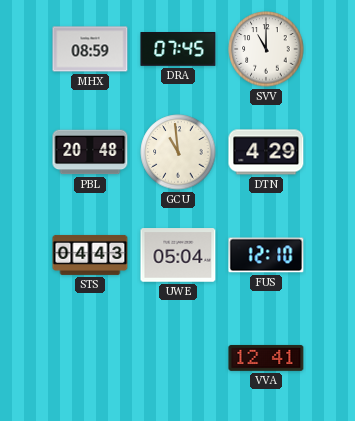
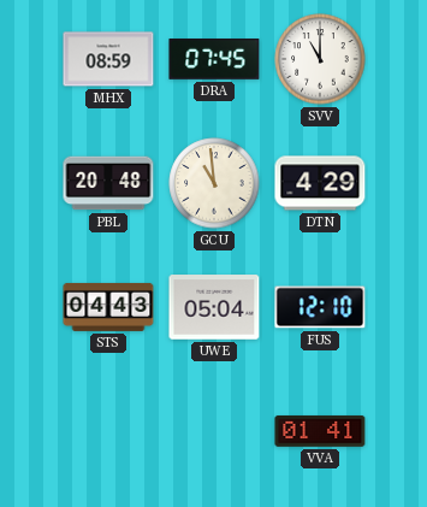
VVA: 12:41 -> 01:41 (320, 431)
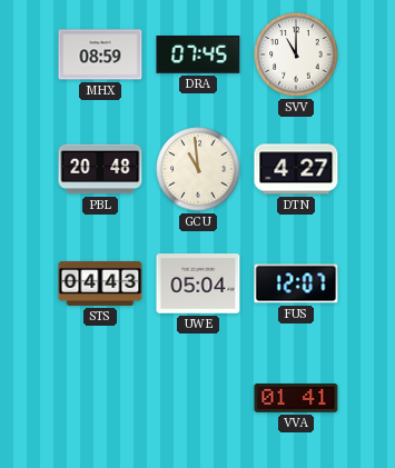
DTN: 4:29 -> 4:27 (296, 169)
FUS: 12:10 -> 12:07 (296, 283)
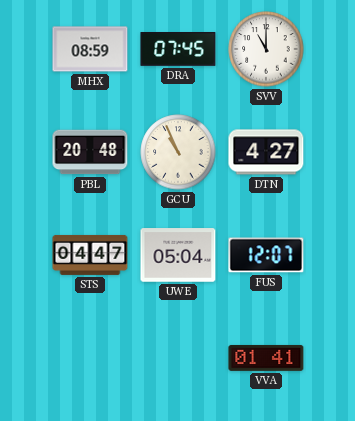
GCU: 10:59 -> 10:56 (178, 152)
STS: 04:43 -> 04:47 (90, 255)
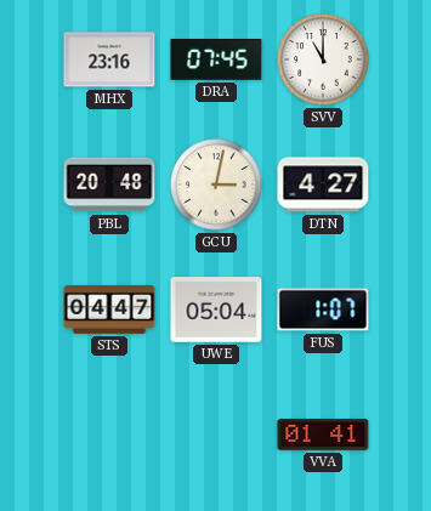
MHX: 08:59 -> 23:16 (109, 59)
GCU: 10:56 -> 3:02 (216, 184)
FUS: 12:07 -> 1:07 (323, 310)
